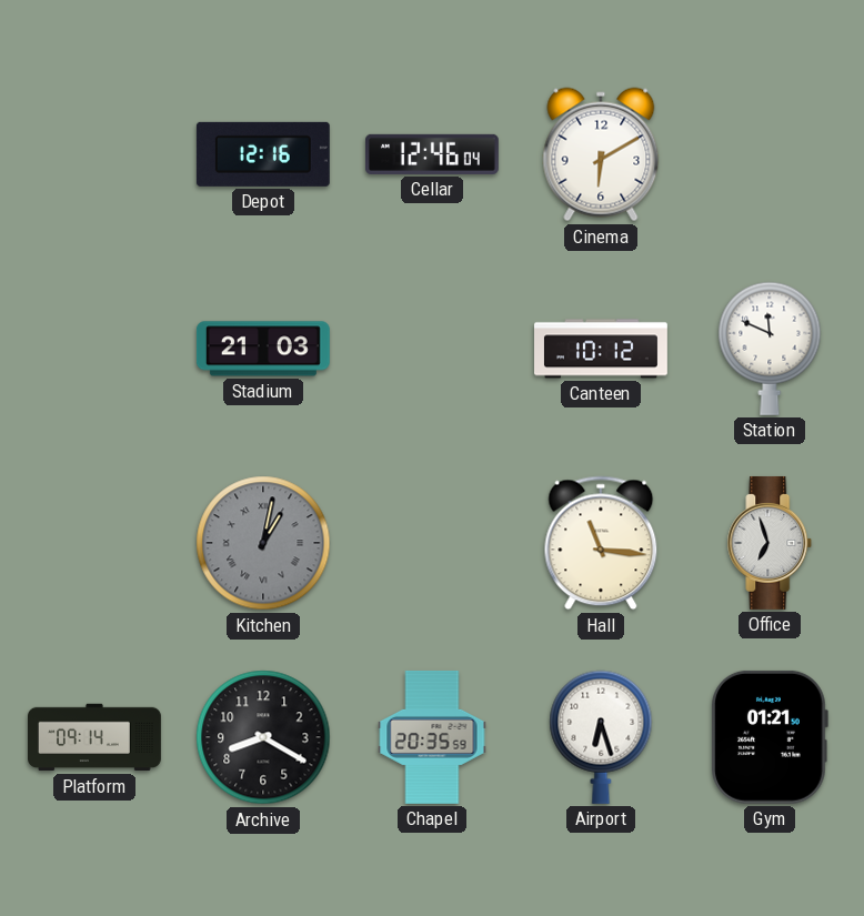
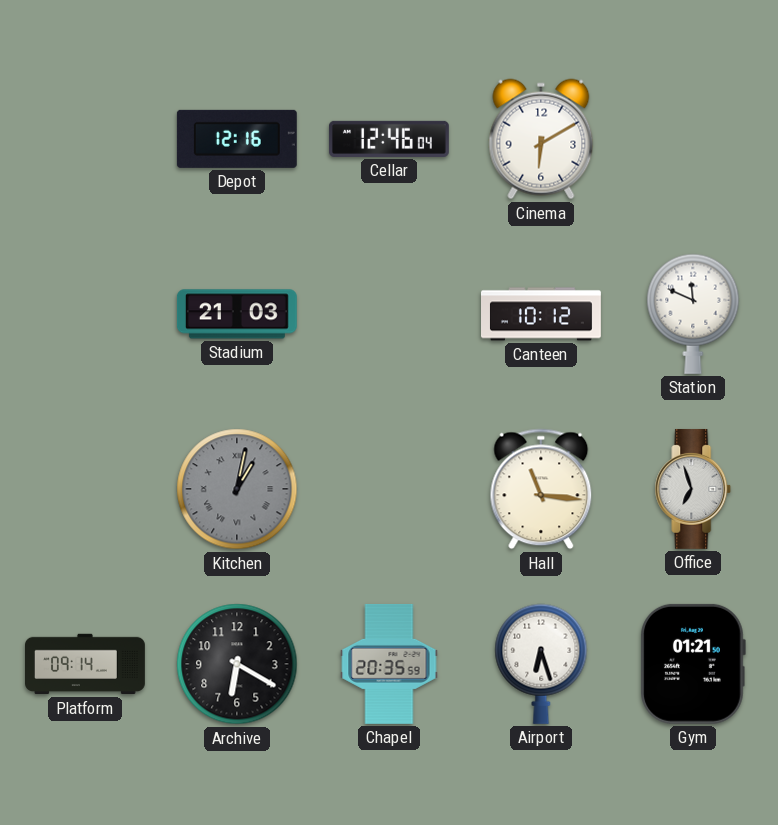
Archive: 8:20 -> 6:20 (237, 664)
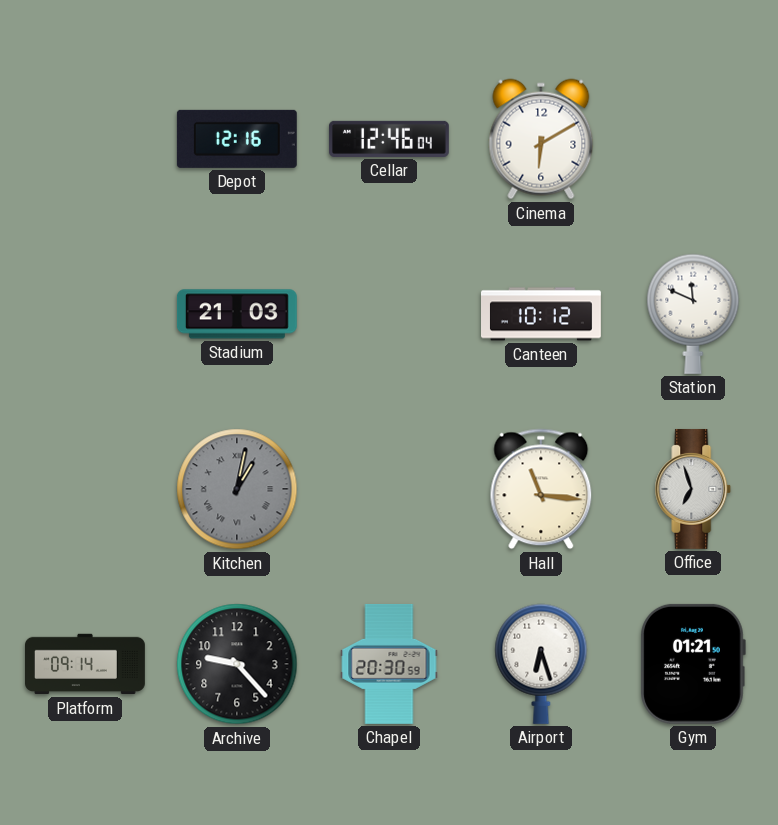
Archive: 6:20 -> 9:23 (237, 664)
Chapel: 20:35 -> 20:30 (389, 664)
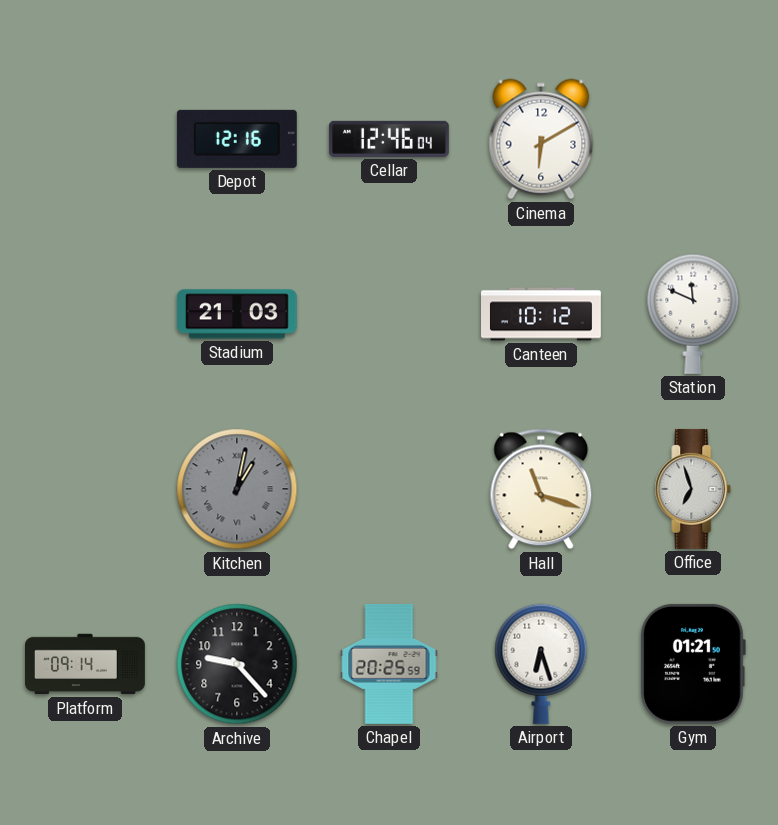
Hall: 11:16 -> 11:18 (541, 489)
Chapel: 20:30 -> 20:25 (389, 664)
